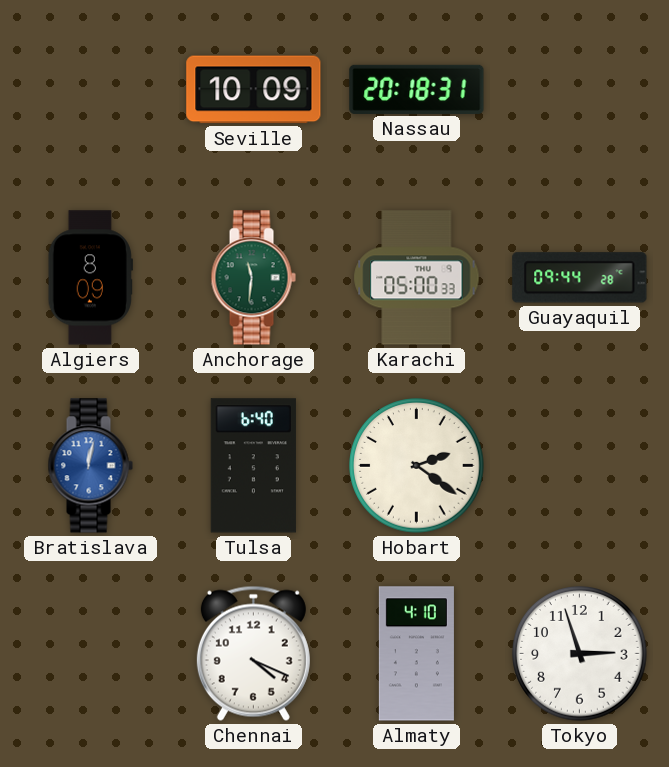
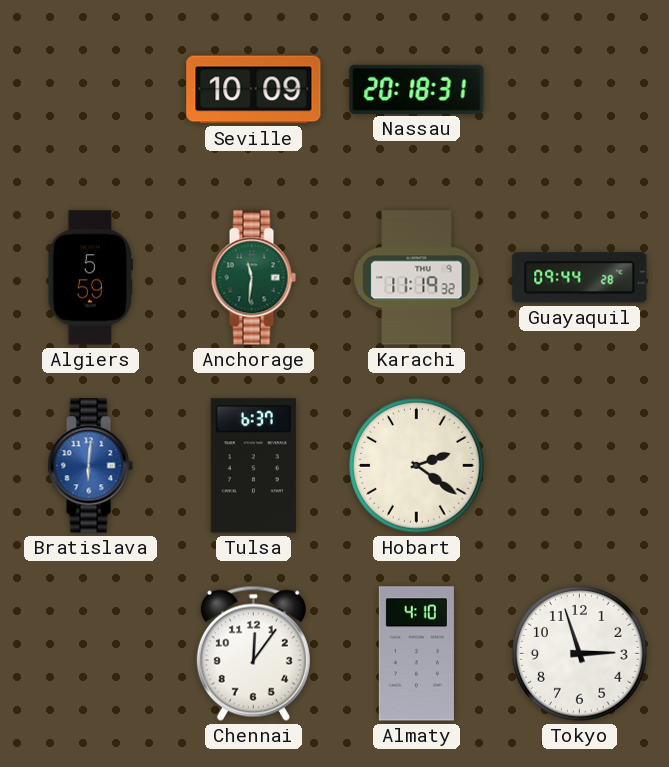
Algiers: 8:09 -> 5:59 (90, 278)
Karachi: 05:00 -> 11:19 (417, 278)
Bratislava: 12:02 -> 6:01 (90, 466)
Tulsa: 6:40 -> 6:37 (253, 466)
Chennai: 4:19 -> 12:06 (253, 653)
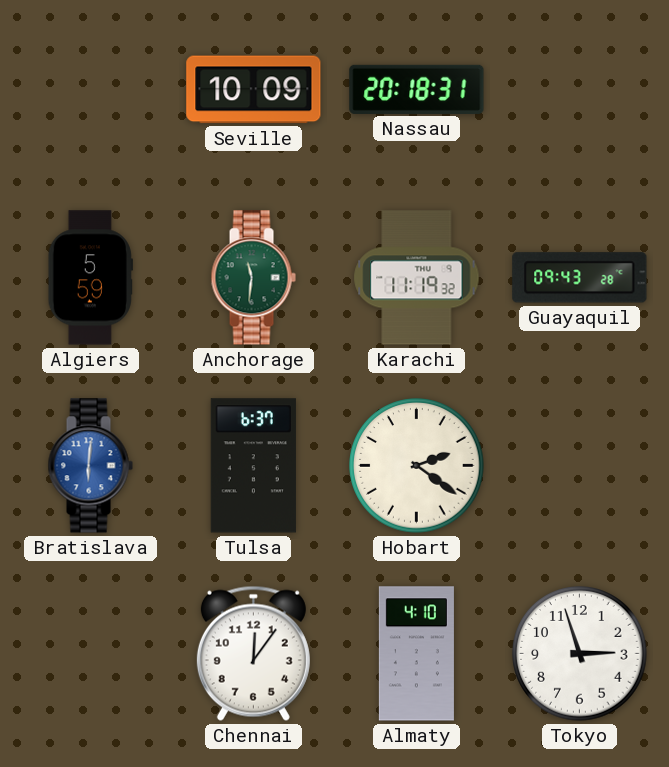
Guayaquil: 09:44 -> 09:43 (580, 278)
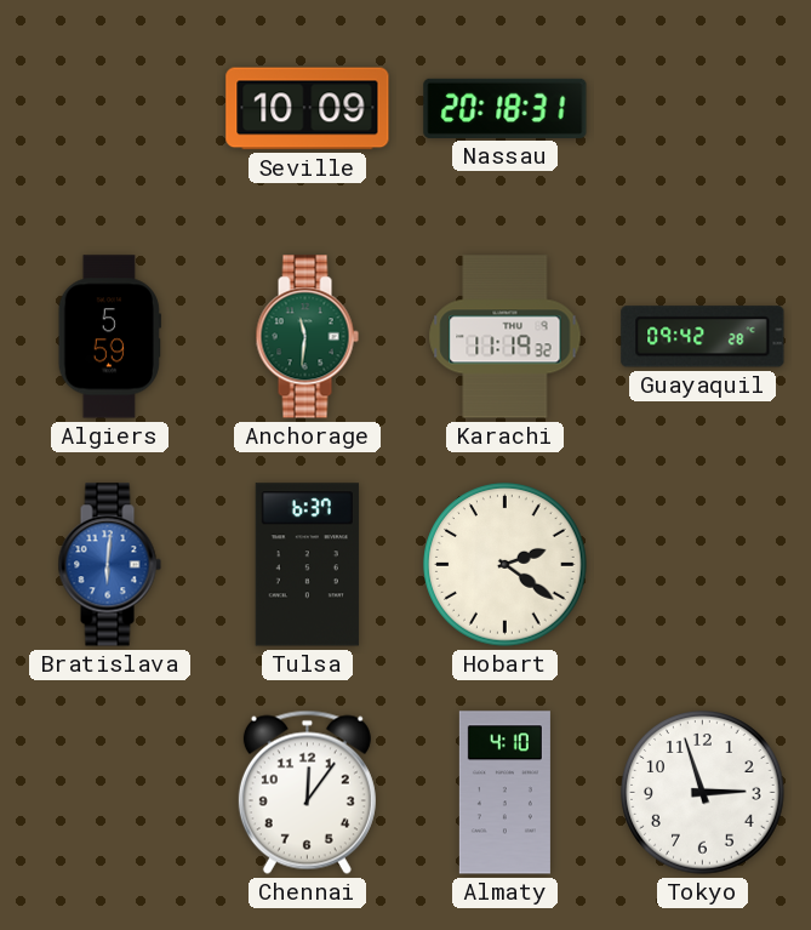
Guayaquil: 09:43 -> 09:42 (703, 337)
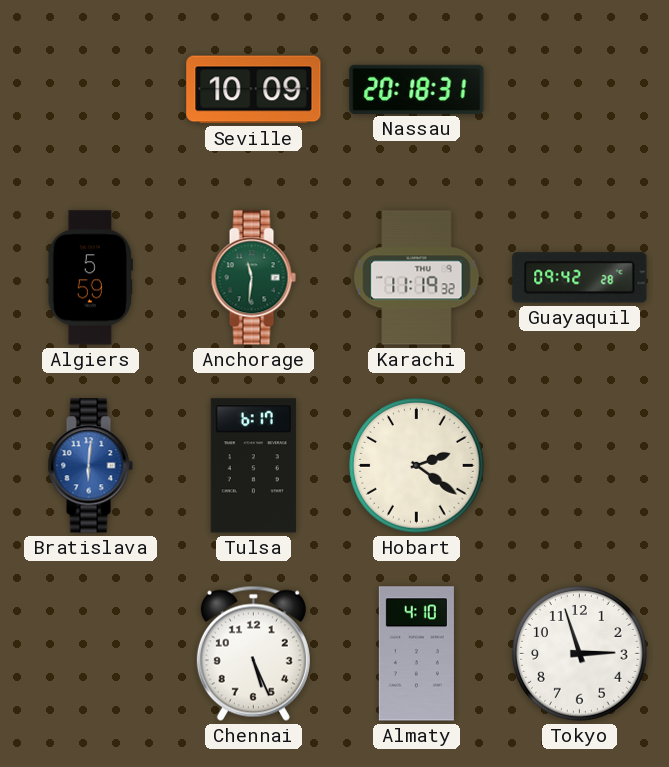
Tulsa: 6:37 -> 6:17 (253, 466)
Chennai: 12:06 -> 5:26 (253, 653)
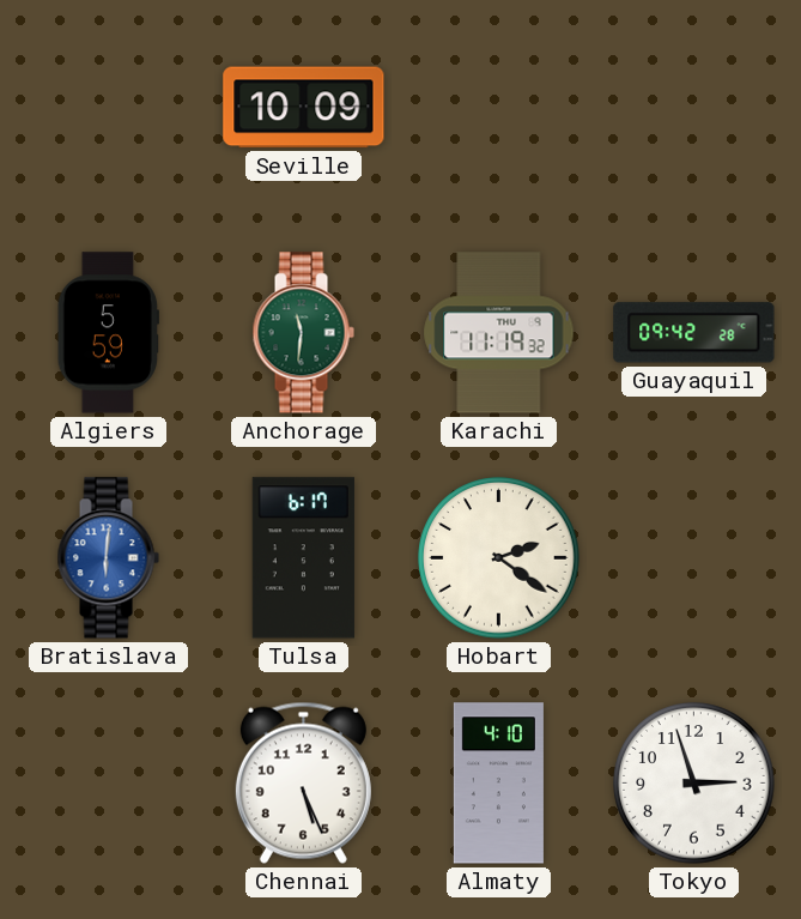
Nassau: 20:18 -> none (417, 89)
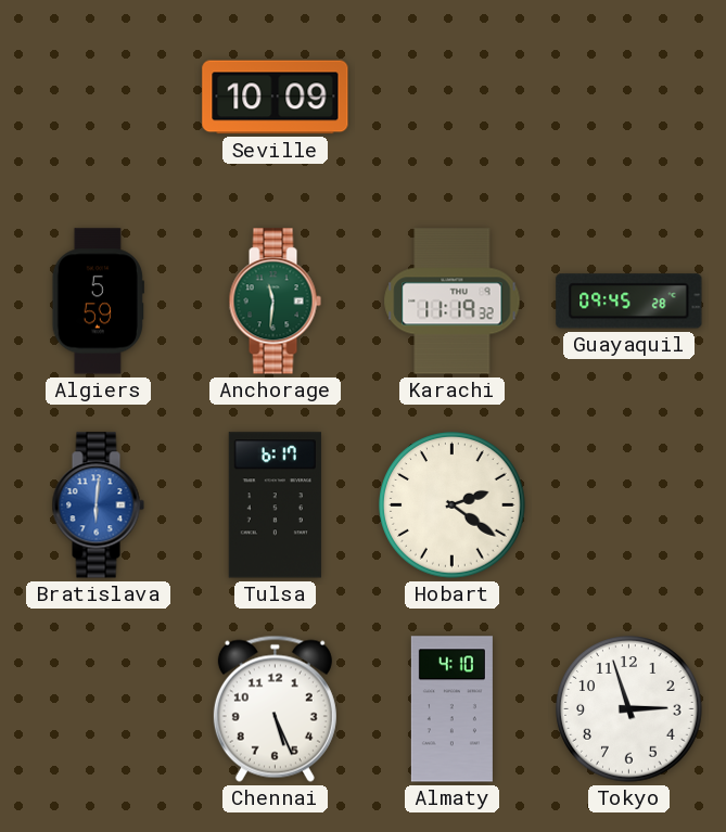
Guayaquil: 09:42 -> 09:45 (629, 302)
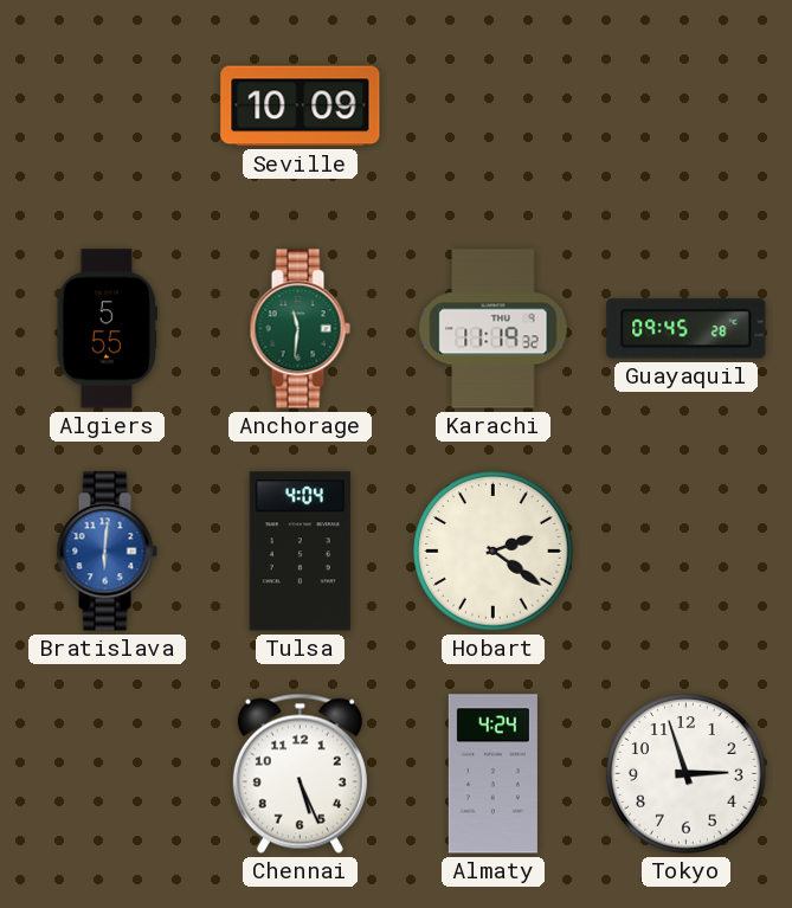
Algiers: 5:59 -> 5:55 (107, 329)
Tulsa: 6:17 -> 4:04 (300, 552)
Almaty: 4:10 -> 4:24 (492, 774)
